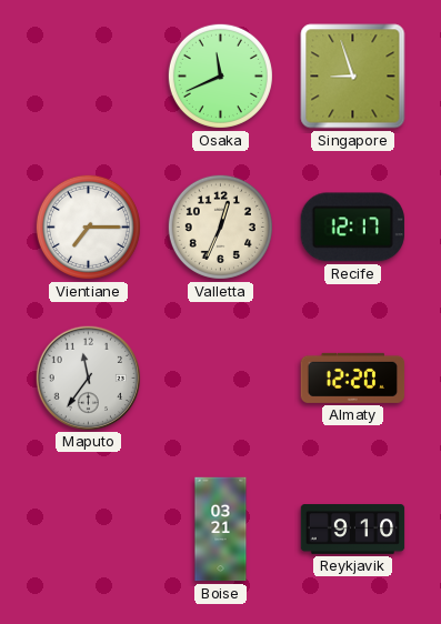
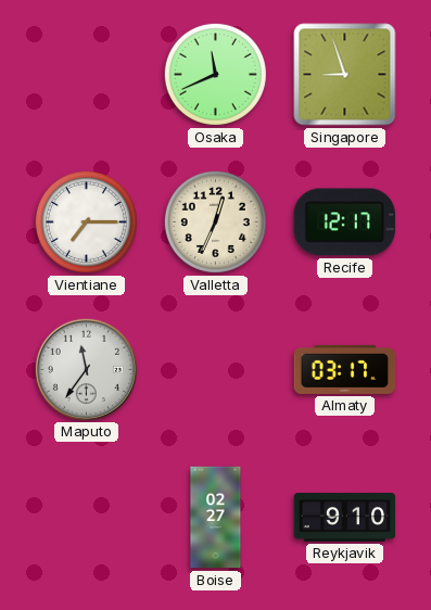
Almaty: 12:20 -> 03:17 (345, 369)
Boise: 03:21 -> 02:27 (216, 518)
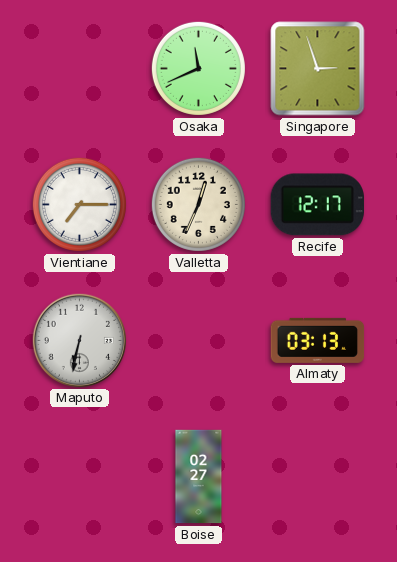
Singapore: 8:57 -> 2:57 (318, 69)
Maputo: 11:36 -> 6:32 (79, 340)
Almaty: 03:17 -> 03:13 (318, 340)
Reykjavik: 9:10 -> none (345, 518)
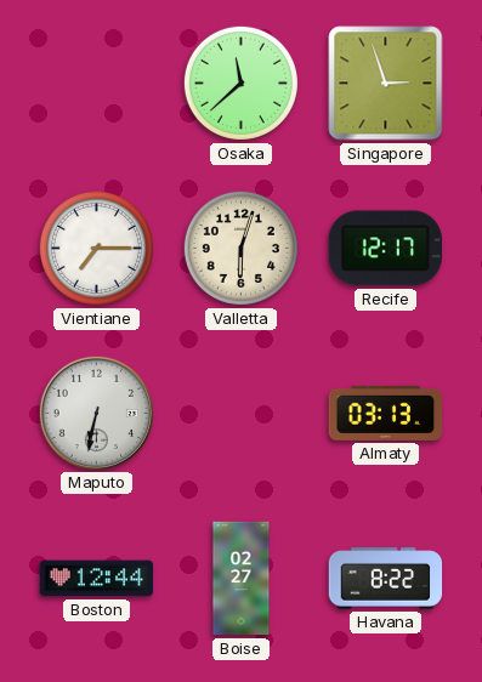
Osaka: 11:41 -> 11:38 (240, 83)
Valletta: 12:34 -> 6:03 (240, 248)
Boston: none -> 12:44 (97, 579)
Havana: none -> 8:22 (386, 579)
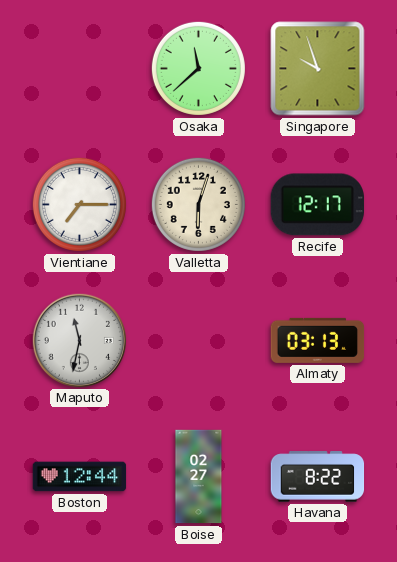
Singapore: 2:57 -> 9:57 (318, 69)
Maputo: 6:32 -> 11:32 (79, 340)
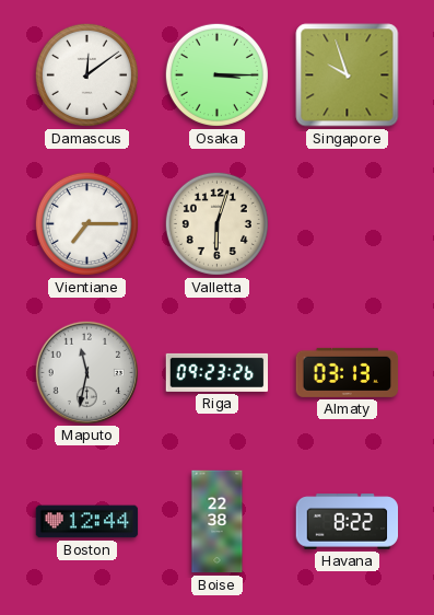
Damascus: none -> 12:09 (86, 74)
Osaka: 11:38 -> 3:15 (216, 74)
Recife: 12:17 -> none (317, 205)
Riga: none -> 09:23 (218, 372)
Boise: 02:27 -> 22:38 (218, 522)
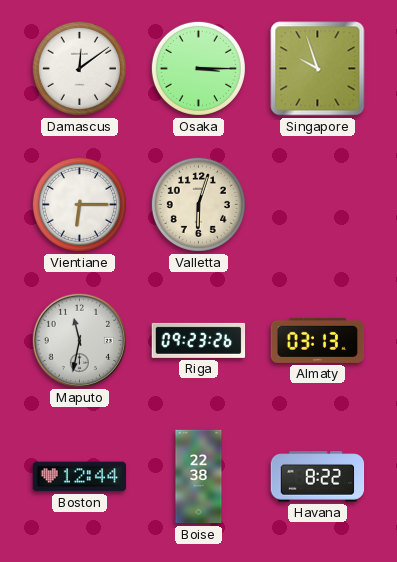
Vientiane: 7:15 -> 6:15 (79, 204)
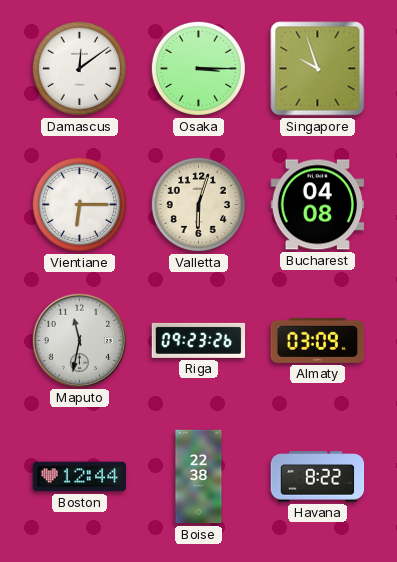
Bucharest: none -> 04:08 (318, 205)
Almaty: 03:13 -> 03:09 (318, 340)
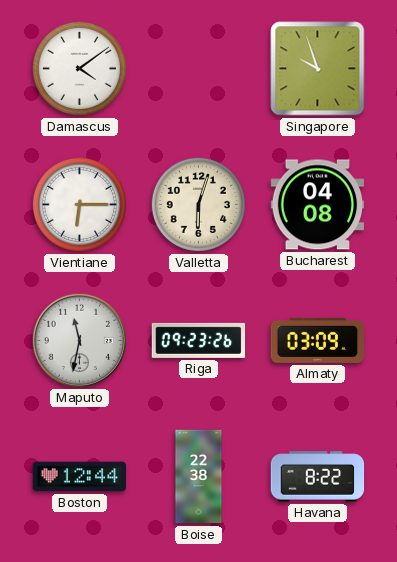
Damascus: 12:09 -> 4:09 (79, 68)
Osaka: 3:15 -> none (198, 68)
